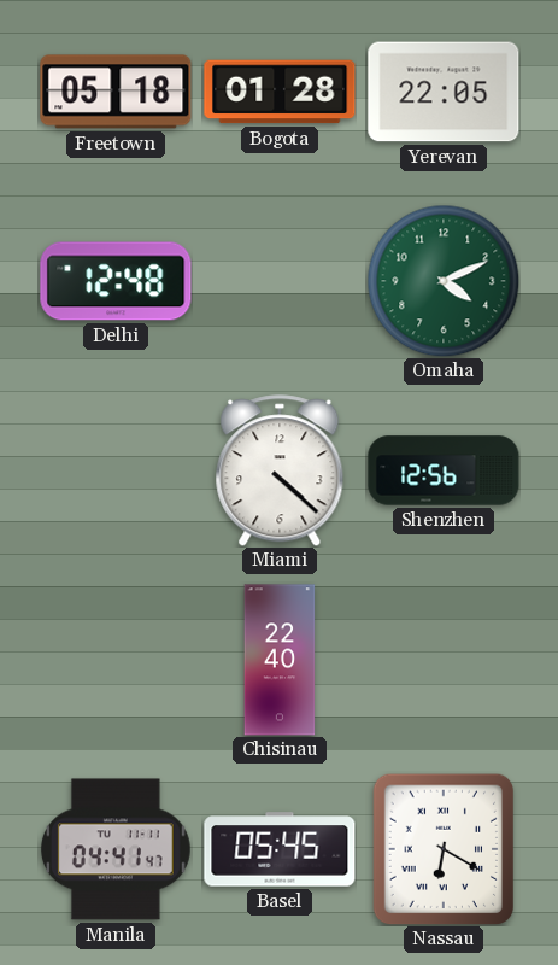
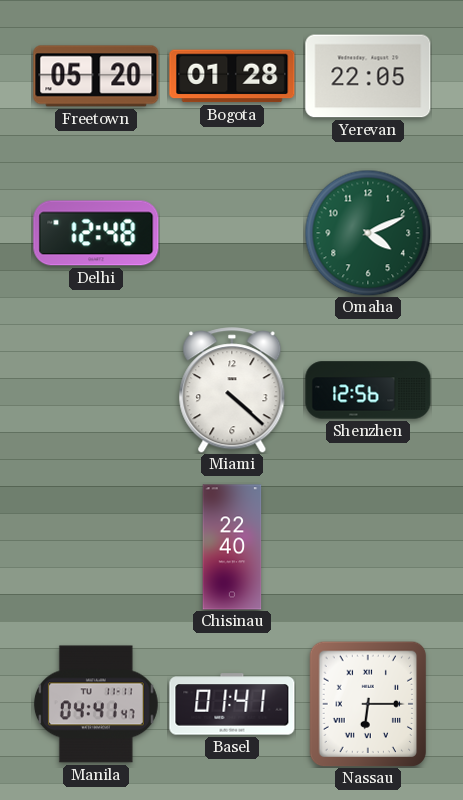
Freetown: 05:18 -> 05:20 (96, 76)
Basel: 05:45 -> 01:41 (232, 704)
Nassau: 6:20 -> 6:15 (368, 704)
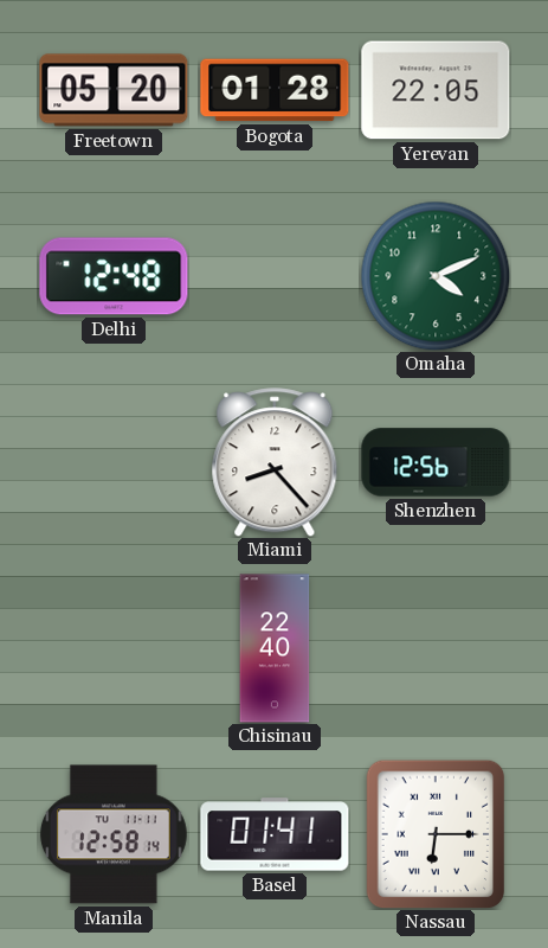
Miami: 4:22 -> 8:23 (275, 462)
Manila: 04:41 -> 12:58 (114, 834)
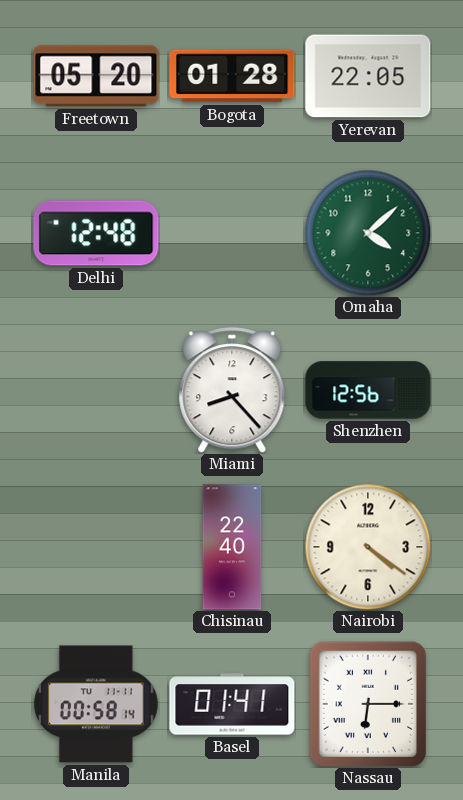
Omaha: 4:11 -> 4:08 (368, 233)
Nairobi: none -> 4:21 (368, 547)
Manila: 12:58 -> 00:58 (96, 704)
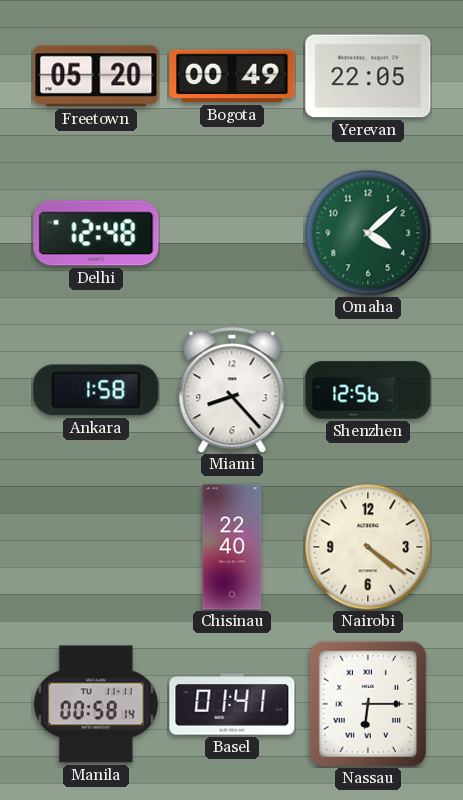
Bogota: 01:28 -> 00:49 (232, 76)
Ankara: none -> 1:58 (96, 390)
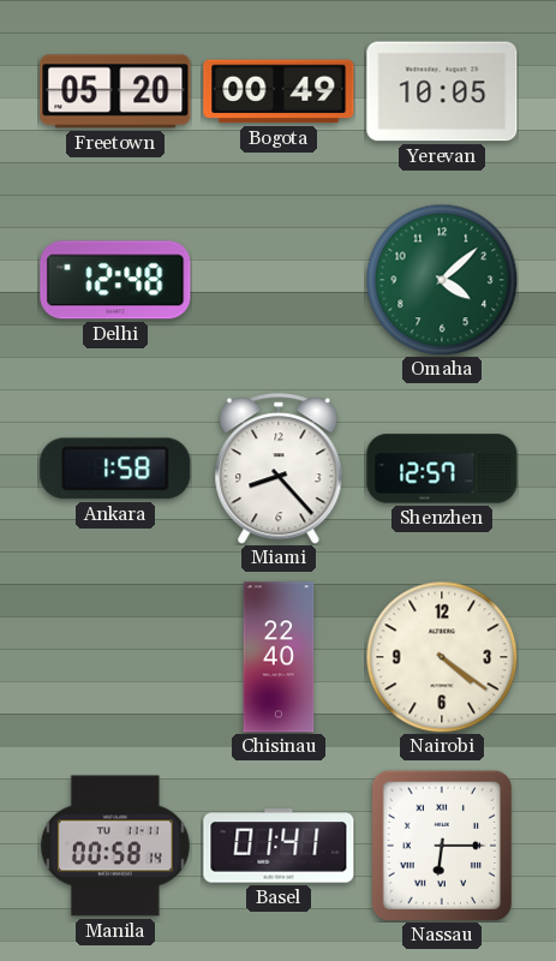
Yerevan: 22:05 -> 10:05 (442, 91)
Shenzhen: 12:56 -> 12:57 (442, 468)
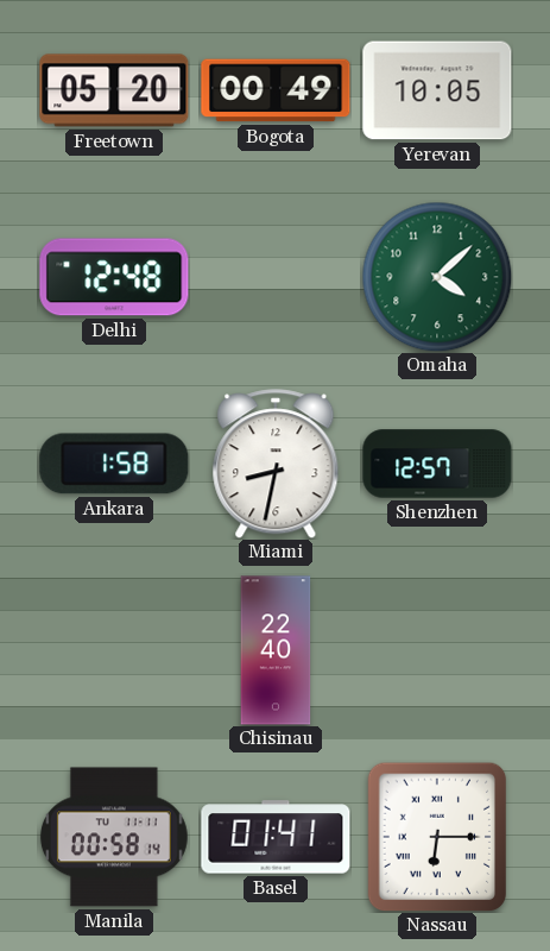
Miami: 8:23 -> 8:32 (276, 464)
Nairobi: 4:21 -> none (442, 657)
